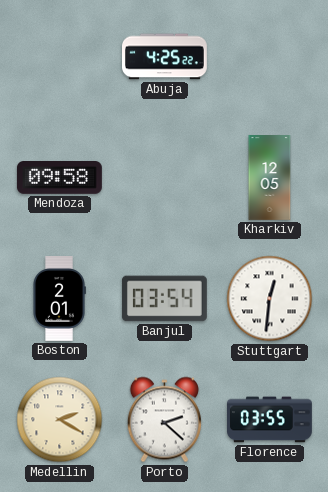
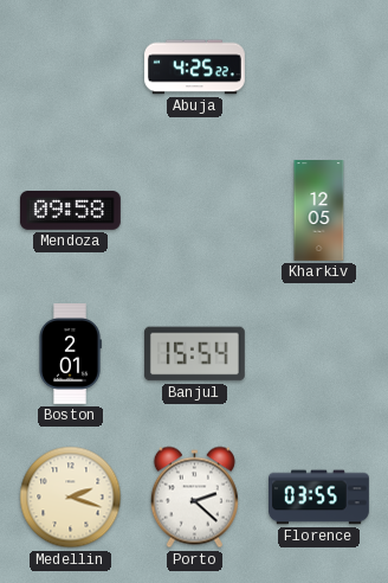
Banjul: 03:54 -> 15:54 (194, 354)
Stuttgart: 12:31 -> none (270, 299)
Medellin: 2:20 -> 2:18 (71, 498)
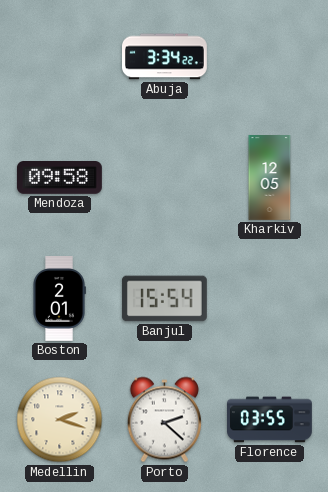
Abuja: 4:25 -> 3:34 (165, 57)
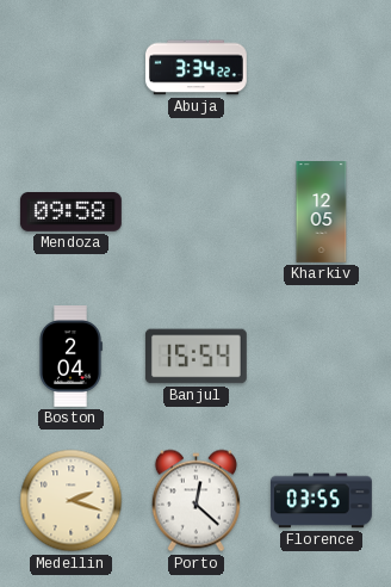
Boston: 2:01 -> 2:04 (70, 357)
Porto: 2:22 -> 12:22 (195, 501)
